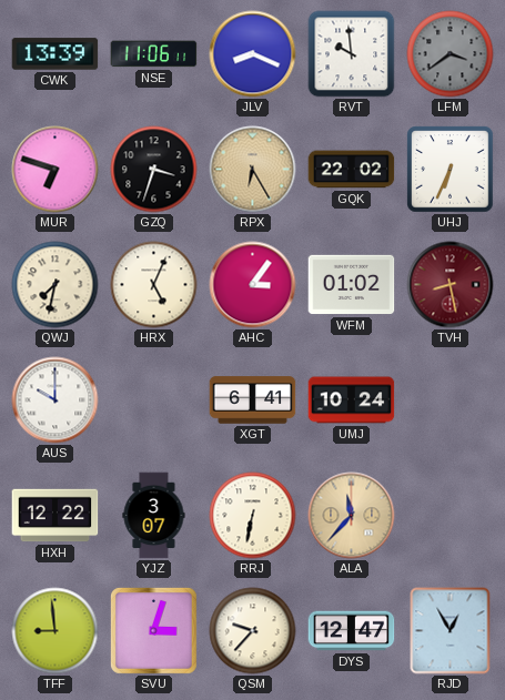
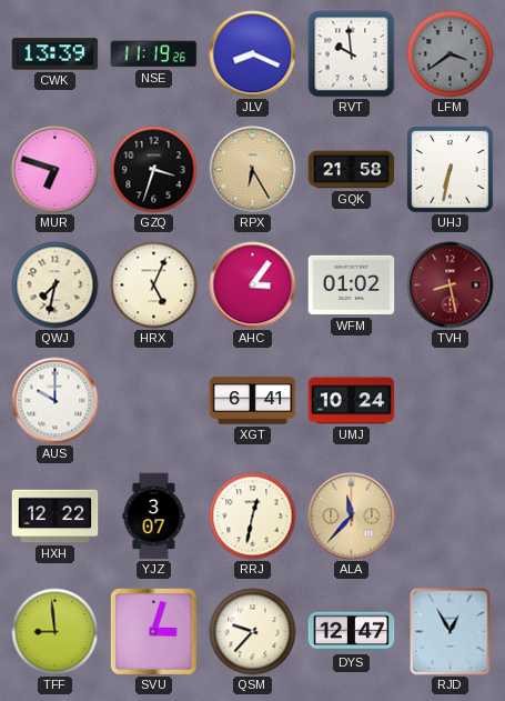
NSE: 11:06 -> 11:19 (154, 54)
GQK: 22:02 -> 21:58 (352, 170)
UHJ: 6:34 -> 6:32 (451, 170)
RRJ: 6:32 -> 12:32 (253, 517)
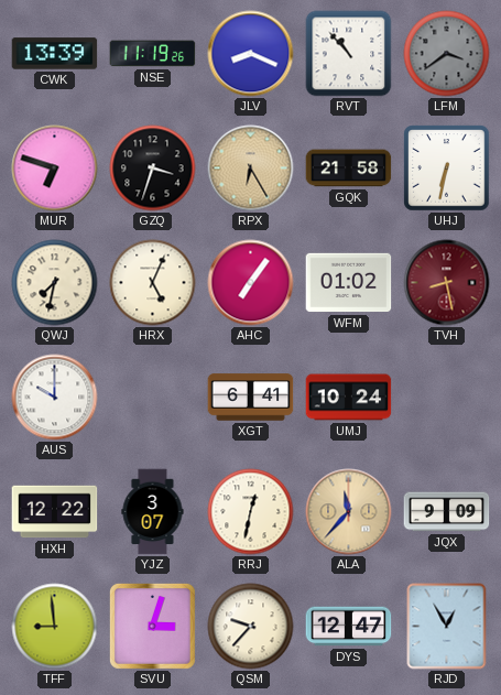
RVT: 9:59 -> 10:53 (349, 54)
AHC: 3:06 -> 7:06 (251, 283)
JQX: none -> 9:09 (447, 512)
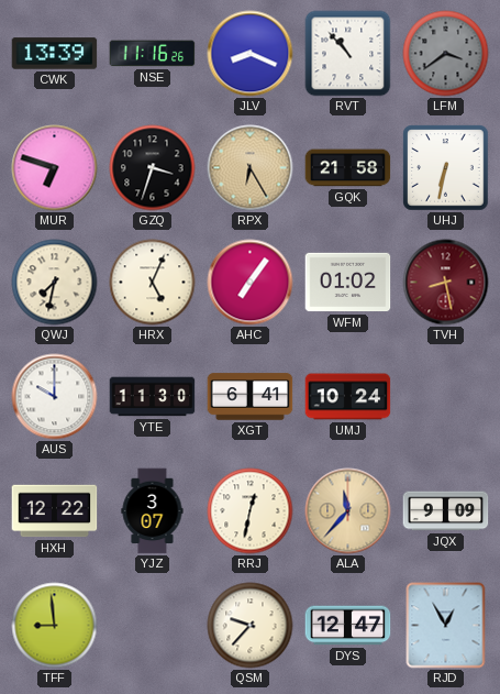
NSE: 11:19 -> 11:16 (153, 54)
YTE: none -> 11:30 (153, 397)
SVU: 3:03 -> none (152, 626)
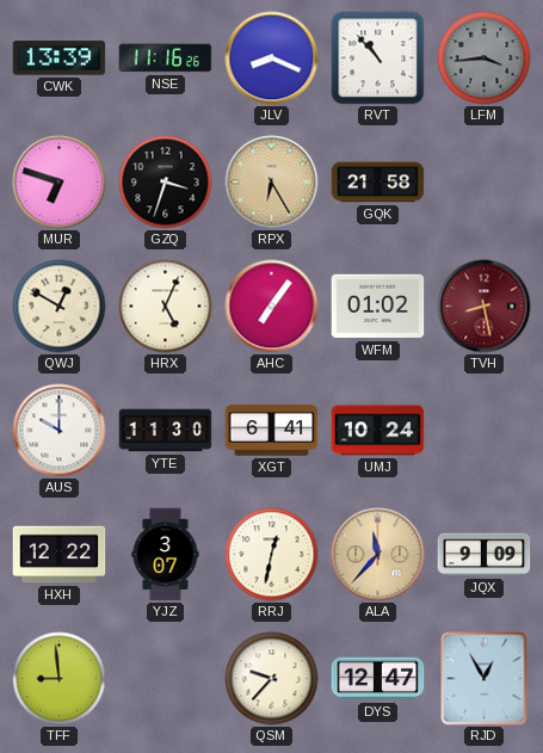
LFM: 3:39 -> 3:44 (485, 58)
UHJ: 6:32 -> none (446, 168)
QWJ: 7:32 -> 12:50 (60, 307)
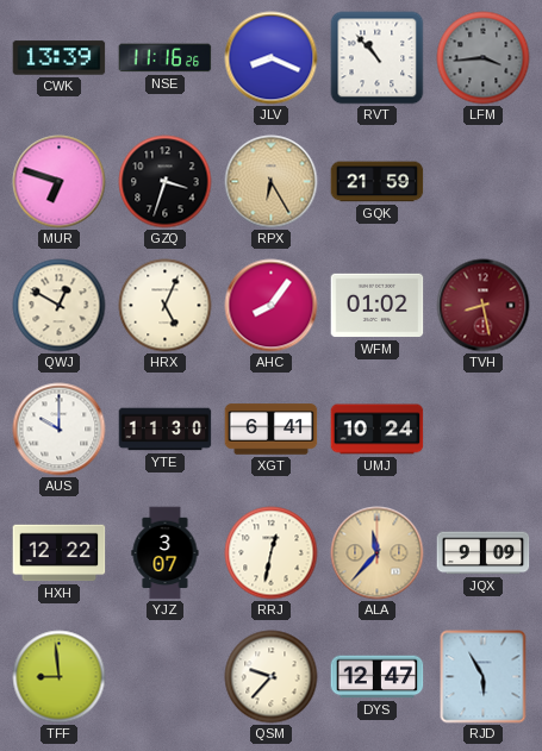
GQK: 21:58 -> 21:59 (378, 182)
AHC: 7:06 -> 8:06 (272, 306)
RJD: 12:55 -> 5:55 (484, 677)
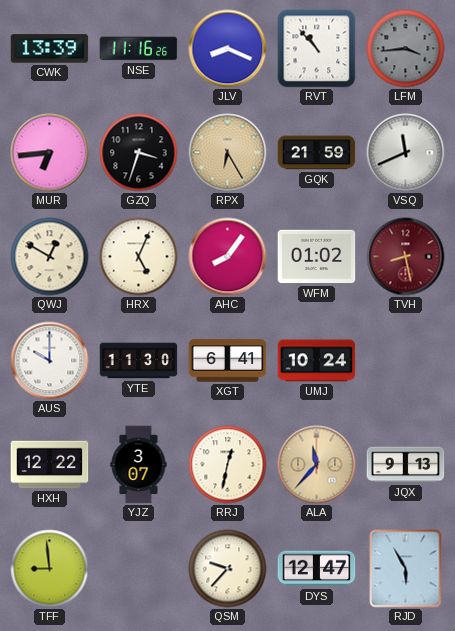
MUR: 6:48 -> 6:44 (50, 153)
VSQ: none -> 11:41 (406, 153)
JQX: 9:09 -> 9:13 (406, 465)
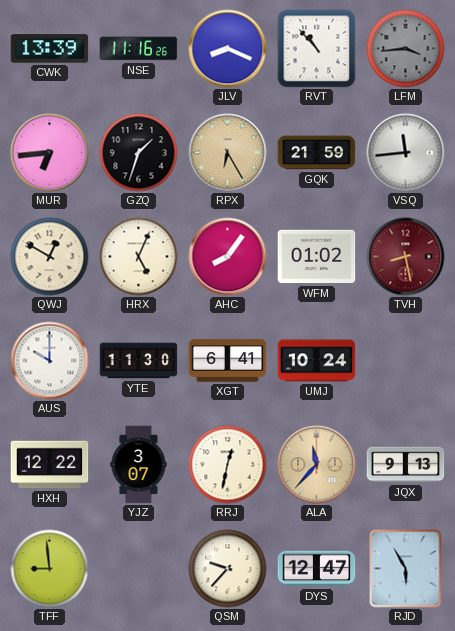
GZQ: 3:33 -> 1:33 (139, 153)
VSQ: 11:41 -> 11:44 (406, 153)
